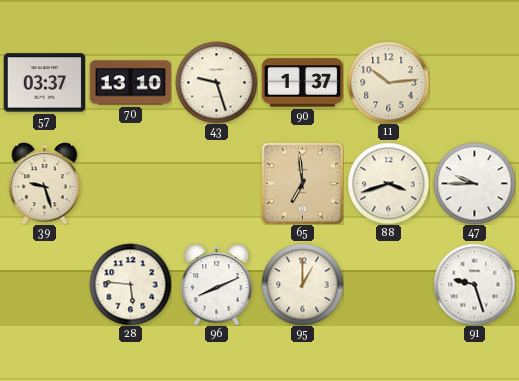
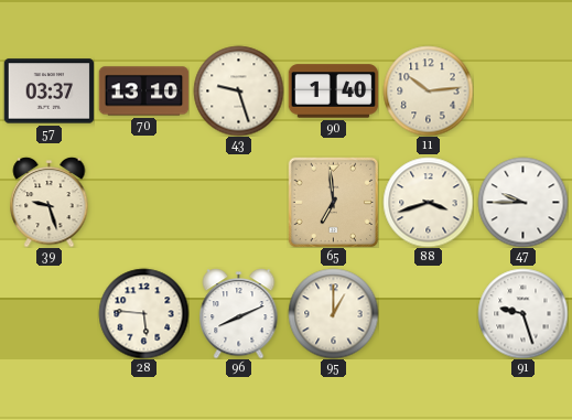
90: 1:37 -> 1:40 (333, 91)
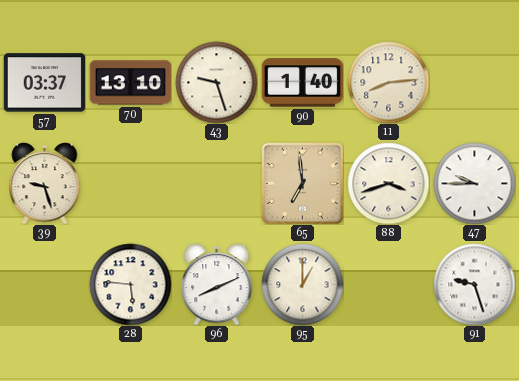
11: 10:14 -> 8:14 (388, 82)
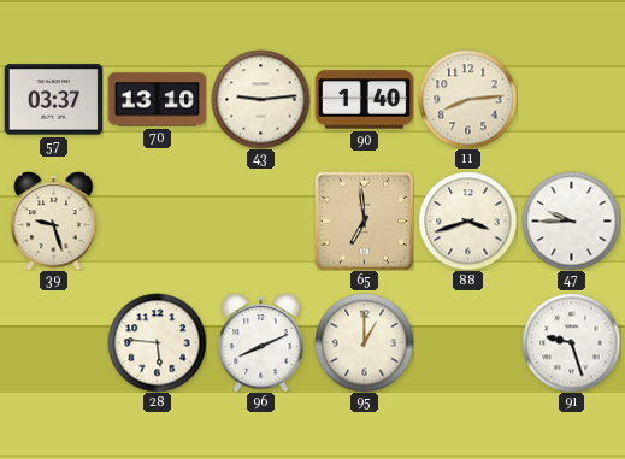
43: 9:27 -> 9:14 (260, 99)
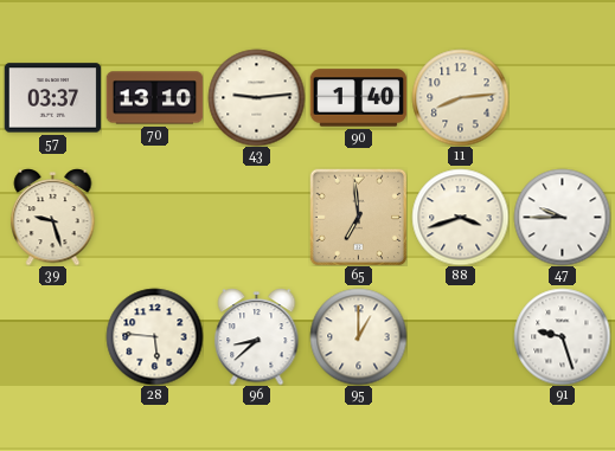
96: 8:11 -> 8:38 (257, 337)
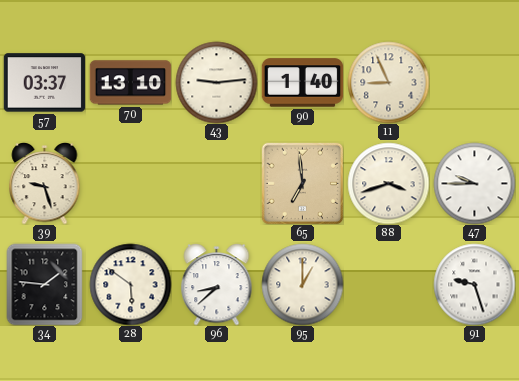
11: 8:14 -> 8:56 (388, 82)
34: none -> 1:46 (45, 284)
28: 5:46 -> 5:51 (130, 284)
